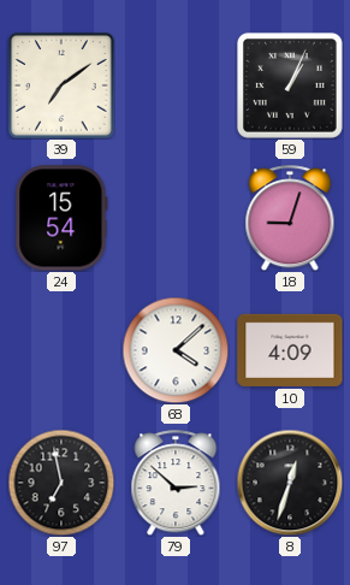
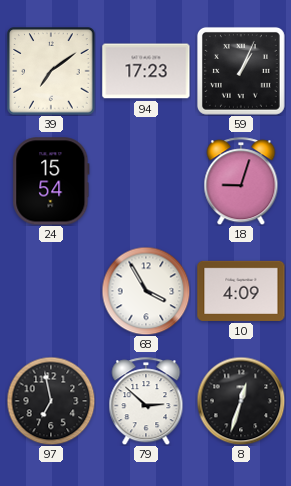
94: none -> 17:23 (146, 71)
68: 4:08 -> 3:55 (146, 291)
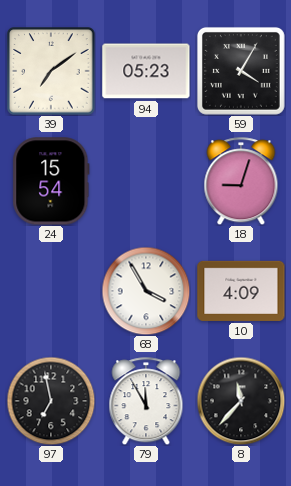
94: 17:23 -> 05:23 (146, 71)
59: 1:04 -> 4:05 (241, 71)
79: 2:52 -> 11:55 (146, 401)
8: 12:33 -> 11:37 (241, 401)
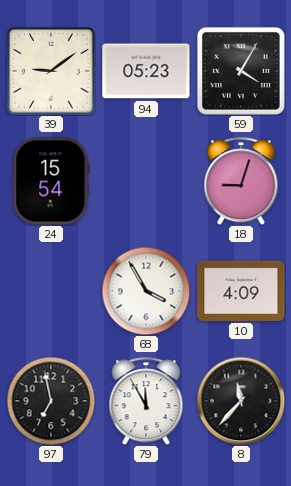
39: 7:09 -> 9:09 (51, 71)
